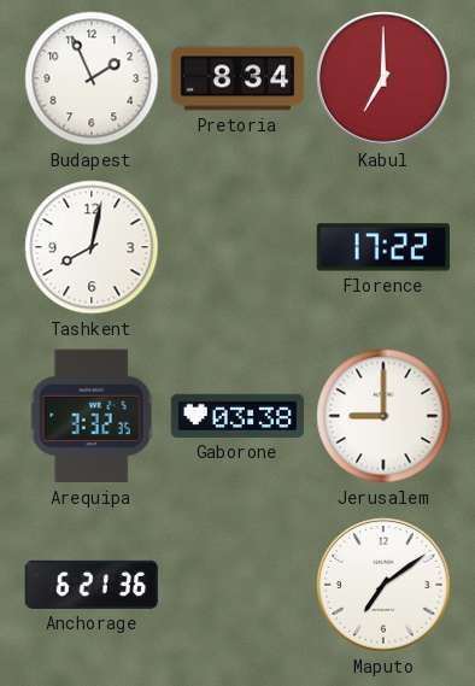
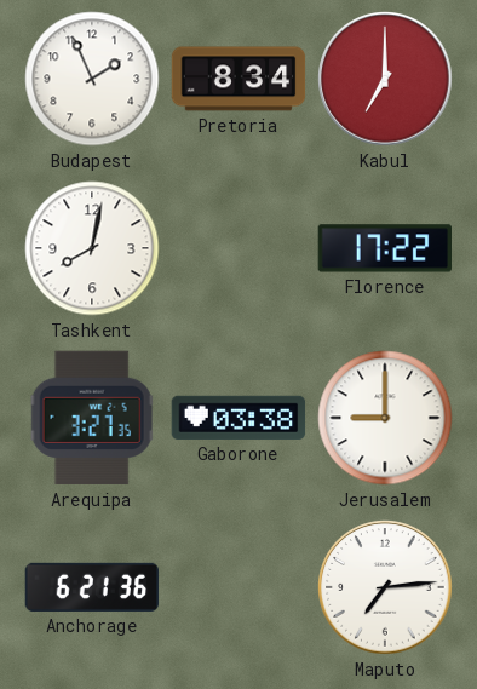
Arequipa: 3:32 -> 3:27 (92, 418)
Maputo: 7:09 -> 7:14 (385, 587)
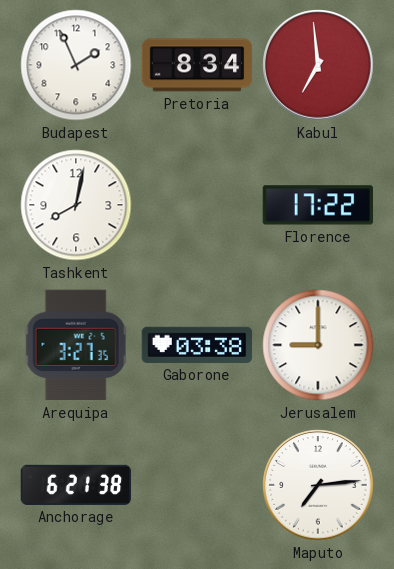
Kabul: 7:00 -> 6:59 (318, 65)
Anchorage: 6:21:36 -> 6:21:38 (76, 485)
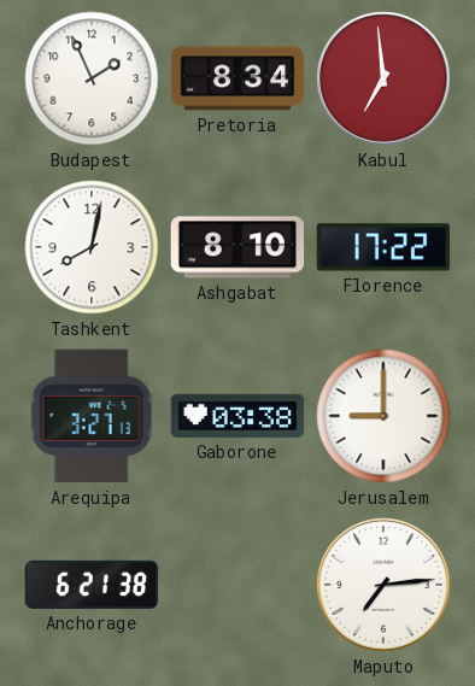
Ashgabat: none -> 8:10 (237, 247)
Arequipa: 3:27:35 -> 3:27:13 (92, 416)
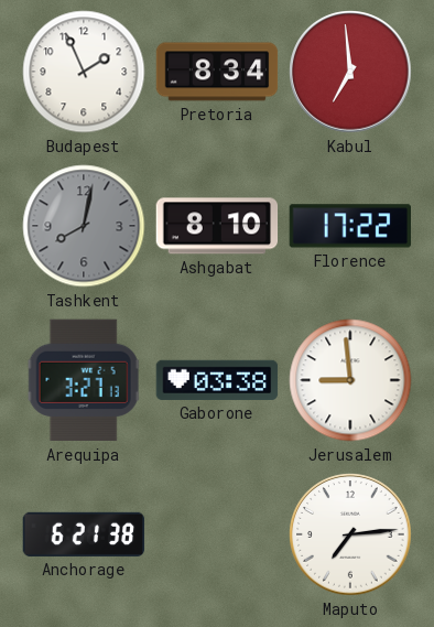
Tashkent dial: white -> grey (84, 226)
Jerusalem: 9:00 -> 8:59 (350, 380)
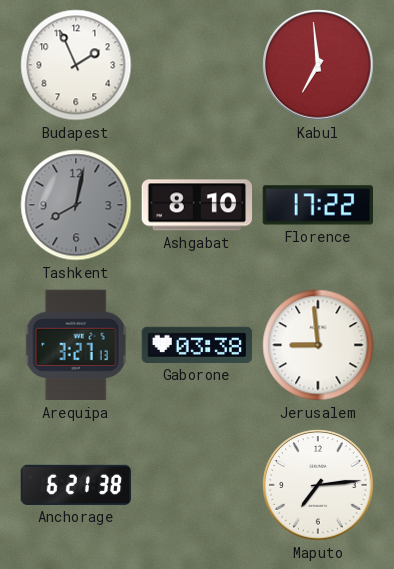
Pretoria: 8:34 -> none (217, 72)
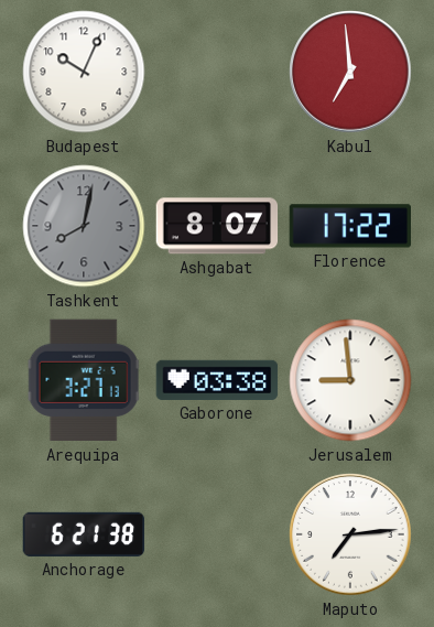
Budapest: 1:56 -> 10:04 (84, 72)
Ashgabat: 8:10 -> 8:07 (217, 226)
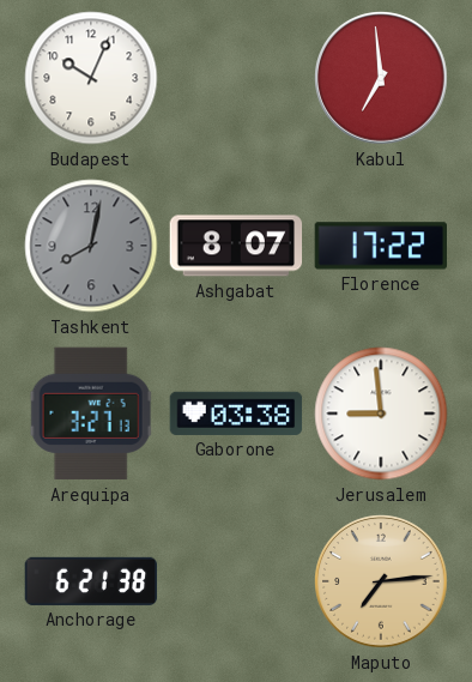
Maputo dial: white -> champagne (381, 581)
